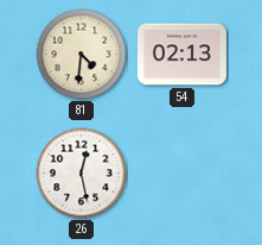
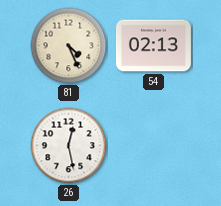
81: 4:31 -> 4:26 (69, 46)
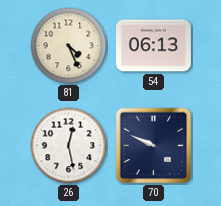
54: 02:13 -> 06:13 (153, 46)
70: none -> 9:49 (154, 146)
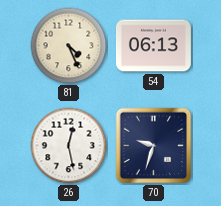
70: 9:49 -> 9:33 (154, 146)
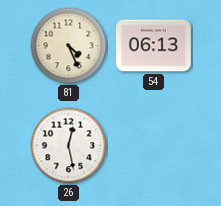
70: 9:33 -> none (154, 146)
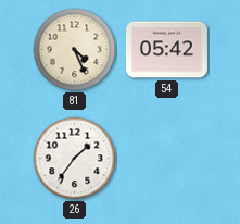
54: 06:13 -> 05:42 (166, 50)
26: 12:28 -> 1:36 (75, 159)
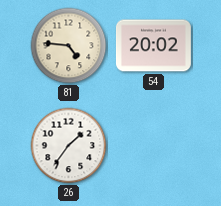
81: 4:26 -> 4:46 (69, 46)
54: 05:42 -> 20:02 (153, 46)
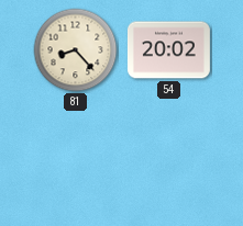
81: 4:46 -> 8:23 (76, 50)
26: 1:36 -> none (69, 146)
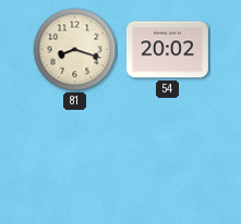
81: 8:23 -> 8:18 (75, 50)
